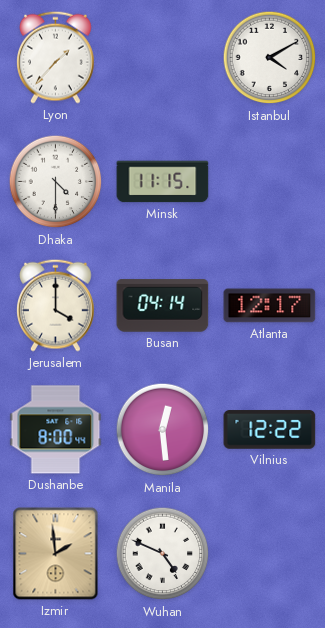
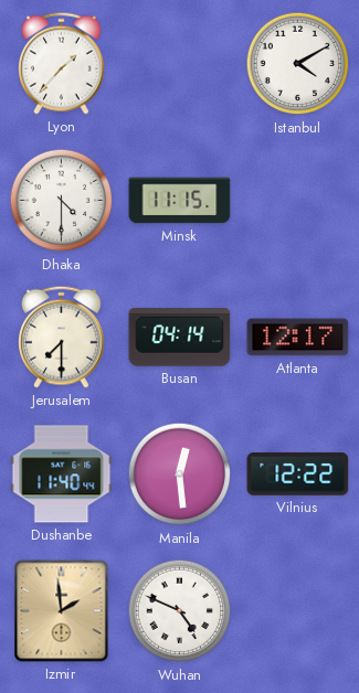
Jerusalem: 4:00 -> 7:30 (62, 337)
Dushanbe: 8:00 -> 11:40 (62, 475)
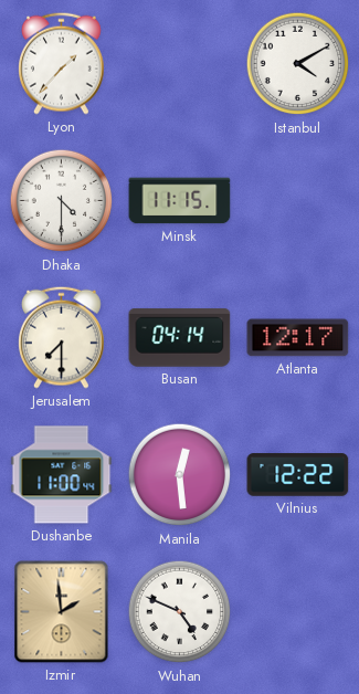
Dushanbe: 11:40 -> 11:00 (62, 475)
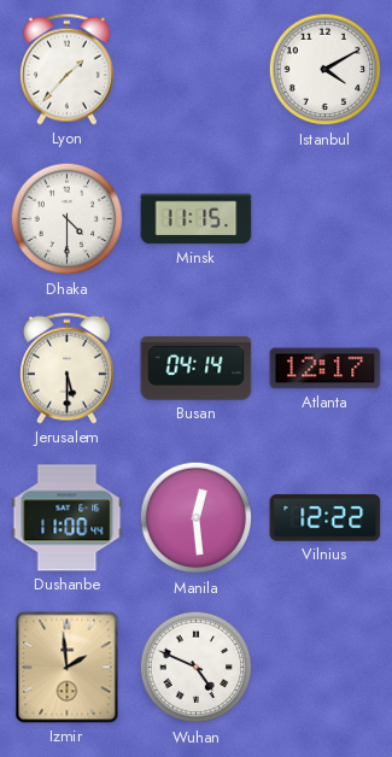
Jerusalem: 7:30 -> 5:30 (68, 368)
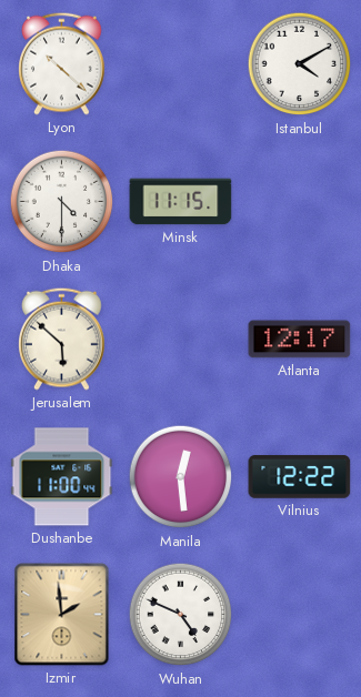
Lyon: 1:37 -> 10:22 (62, 63)
Jerusalem: 5:30 -> 5:52 (62, 339)
Busan: 04:14 -> none (197, 369)
